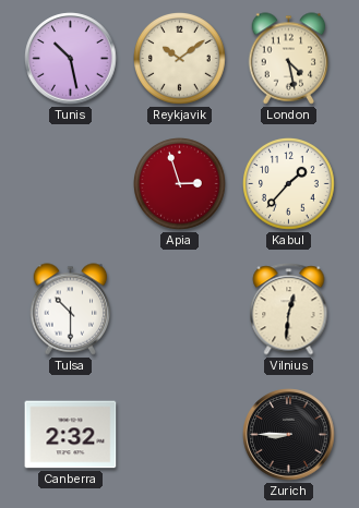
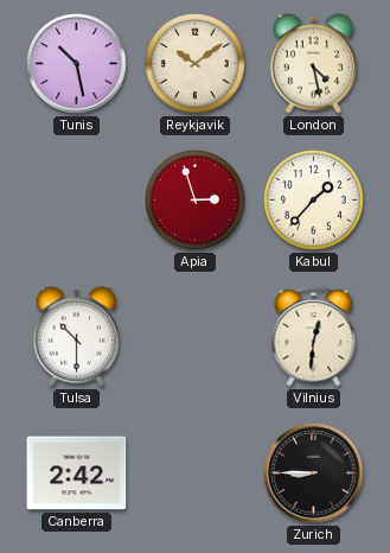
Canberra: 2:32 -> 2:42 (77, 473)
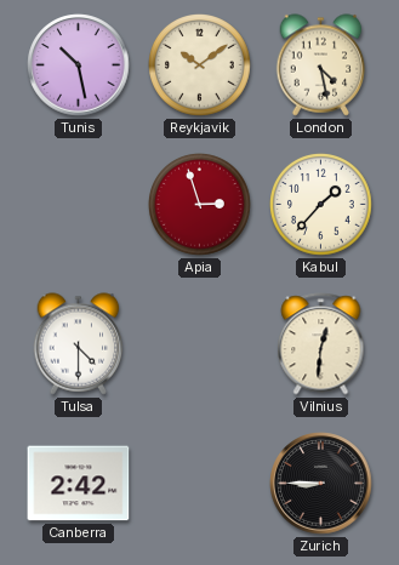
Tulsa: 10:30 -> 4:30 (79, 344)
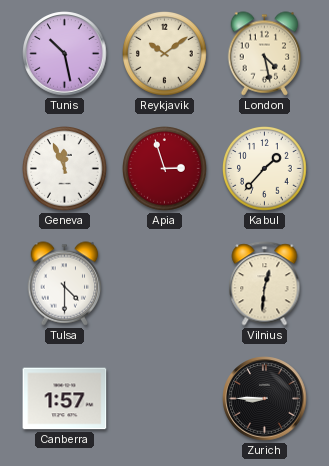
Geneva: none -> 11:56 (65, 169)
Canberra: 2:42 -> 1:57 (65, 399)
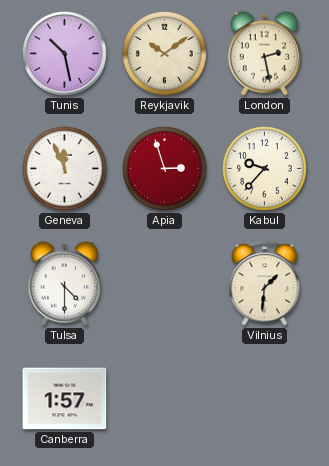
London: 4:28 -> 2:28 (265, 54)
Kabul: 1:37 -> 9:37 (265, 169)
Vilnius: 12:31 -> 1:31 (265, 284)
Zurich: 8:45 -> none (265, 399)
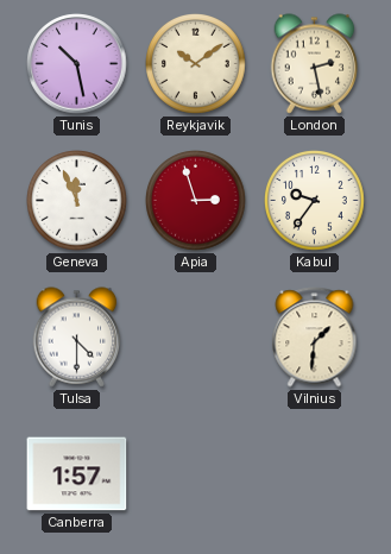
Kabul: 9:37 -> 9:36 (315, 201)
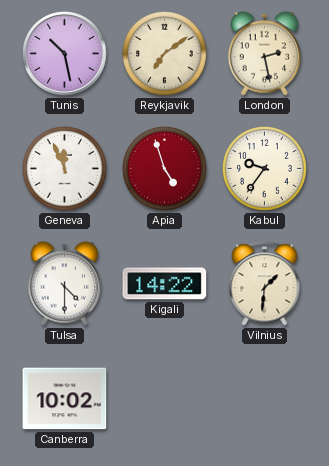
Reykjavik: 10:09 -> 7:09 (165, 54)
Apia: 2:57 -> 4:57 (165, 169)
Kigali: none -> 14:22 (165, 284)
Canberra: 1:57 -> 10:02 (65, 399)
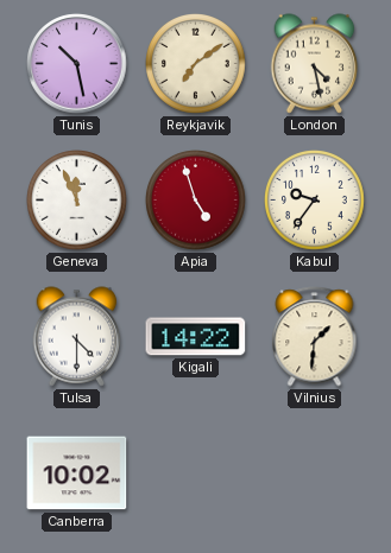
London: 2:28 -> 4:28 (315, 64)
